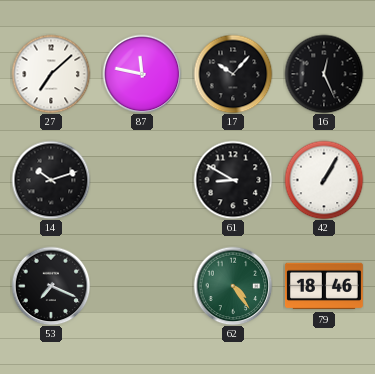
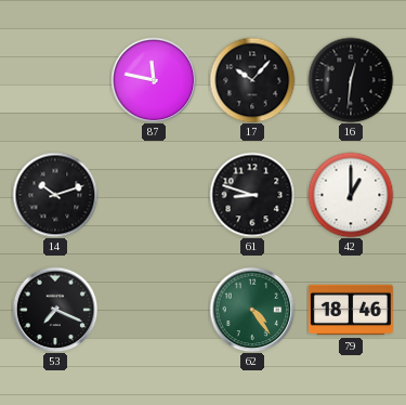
27: 7:08 -> none (51, 74)
16: 12:26 -> 12:31 (351, 80)
61: 8:50 -> 8:48 (252, 195)
42: 1:05 -> 1:00 (351, 195)
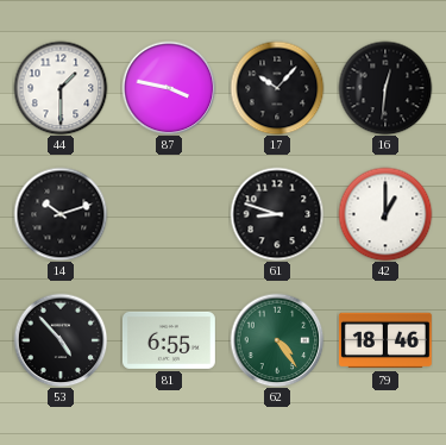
44: none -> 1:30 (61, 88)
87: 11:47 -> 3:47 (169, 88)
53: 7:19 -> 4:53 (61, 340)
81: none -> 6:55 (169, 340)
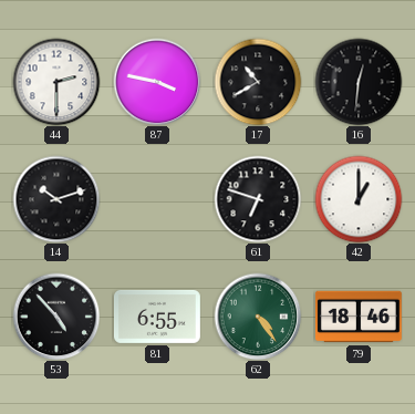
44: 1:30 -> 2:30 (56, 82)
17: 10:07 -> 10:40 (258, 82)
61: 8:48 -> 6:48 (258, 199)
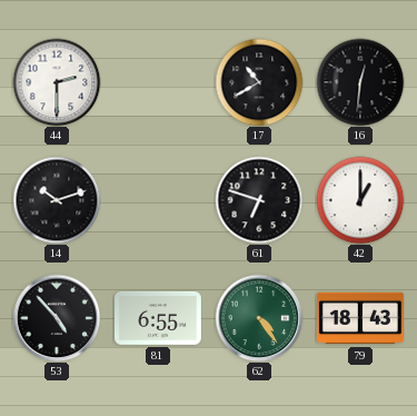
87: 3:47 -> none (157, 82)
79: 18:46 -> 18:43 (360, 318)
